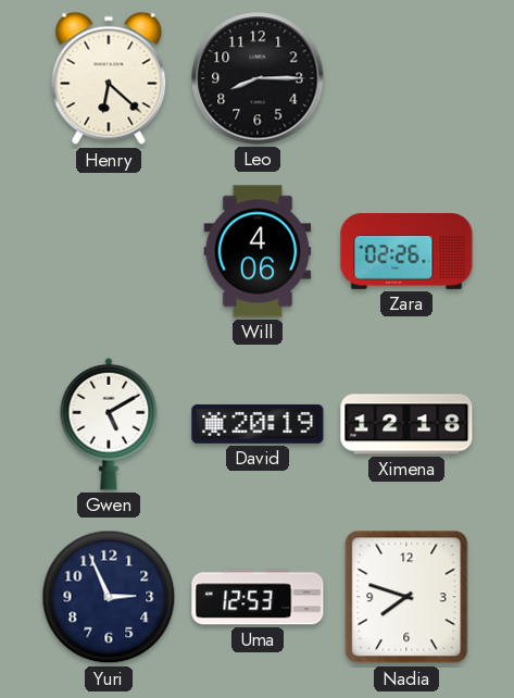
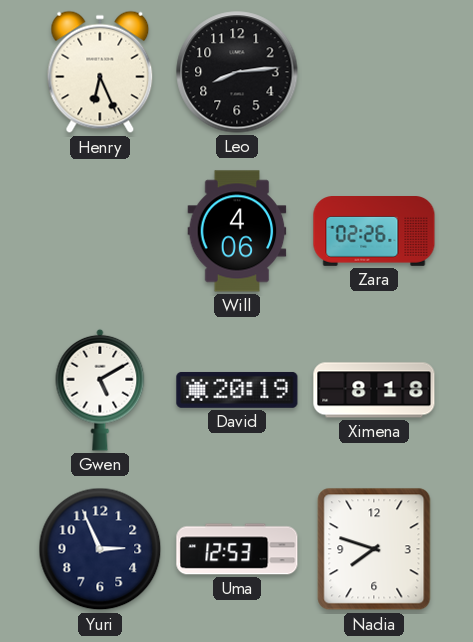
Henry: 6:22 -> 6:26 (100, 72)
Leo: 8:15 -> 8:14 (237, 72)
Ximena: 12:18 -> 8:18 (374, 390)
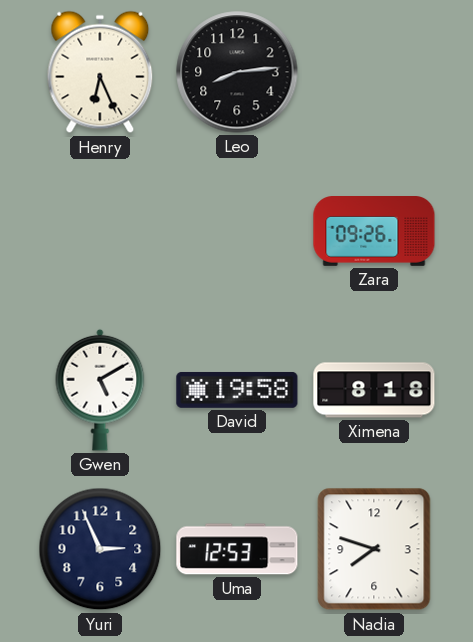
Will: 4:06 -> none (237, 231)
Zara: 02:26 -> 09:26 (374, 232)
David: 20:19 -> 19:58 (237, 390)
